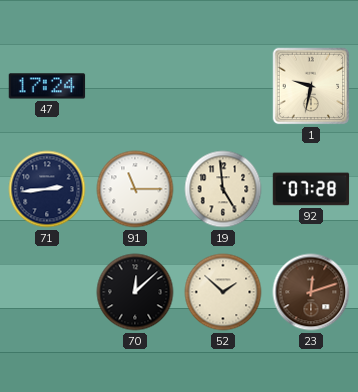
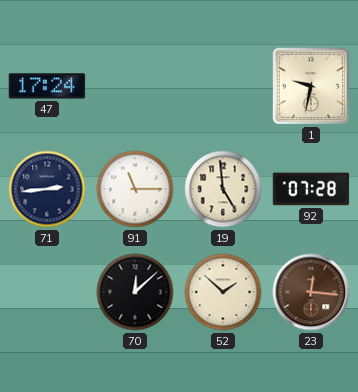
23: 12:12 -> 12:16 (311, 292)
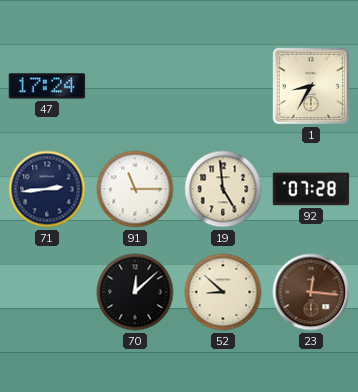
1: 9:32 -> 8:35 (311, 86)
52: 1:52 -> 8:52 (223, 292)
